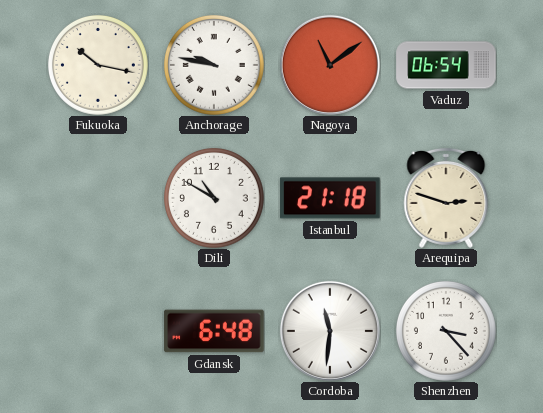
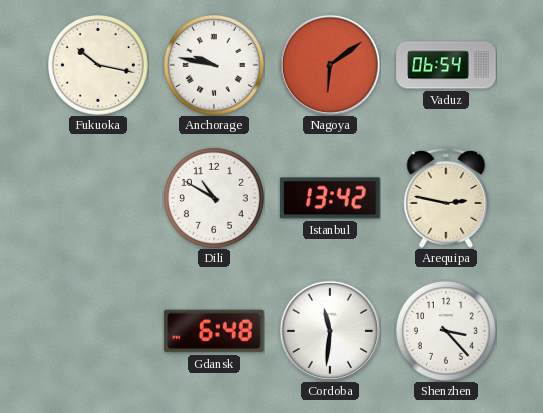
Nagoya: 11:09 -> 6:09 (330, 65)
Istanbul: 21:18 -> 13:42 (330, 198)
Arequipa: 2:48 -> 2:47 (446, 198)
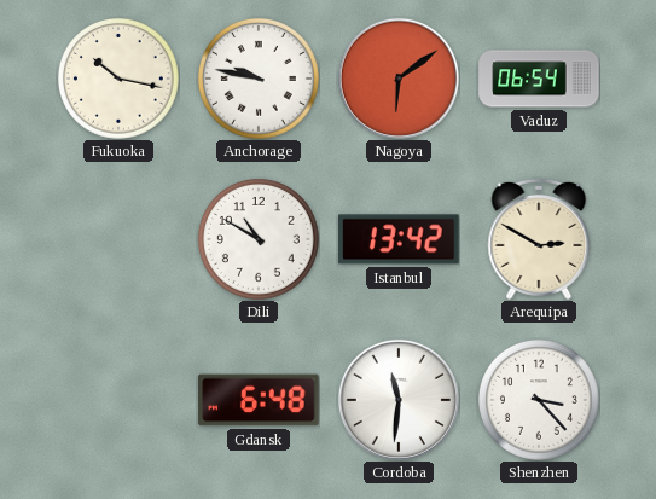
Arequipa: 2:47 -> 2:50 (539, 239)
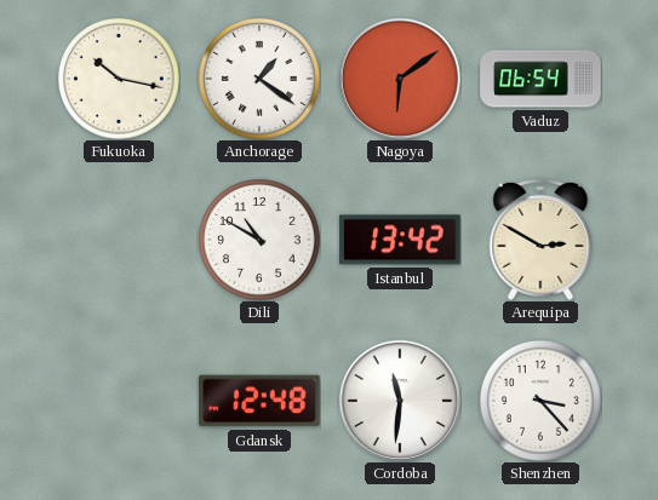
Anchorage: 9:47 -> 1:21 (259, 79)
Gdansk: 6:48 -> 12:48 (259, 401)
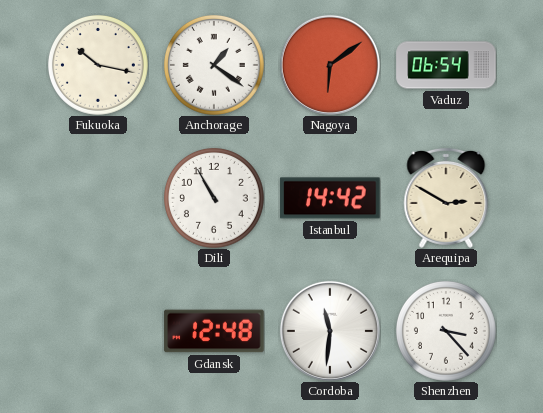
Dili: 10:50 -> 10:55 (214, 198)
Istanbul: 13:42 -> 14:42 (330, 198)
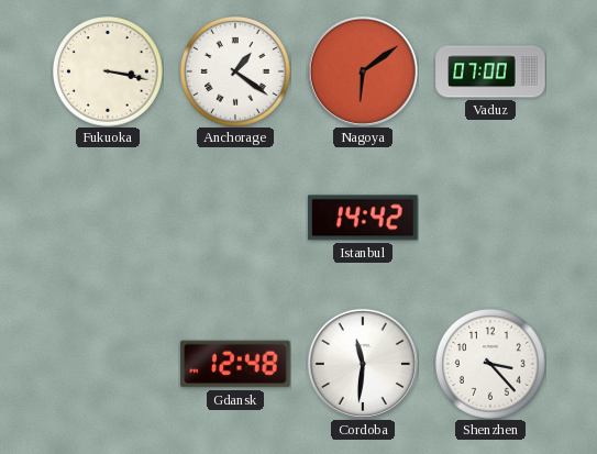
Fukuoka: 10:17 -> 3:17 (108, 71)
Vaduz: 06:54 -> 07:00 (490, 71)
Dili: 10:55 -> none (214, 198)
Arequipa: 2:50 -> none (446, 198)
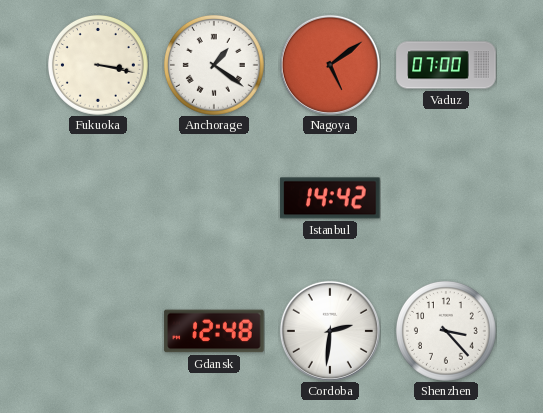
Nagoya: 6:09 -> 5:09 (330, 65)
Cordoba: 11:31 -> 2:31 (330, 331)
